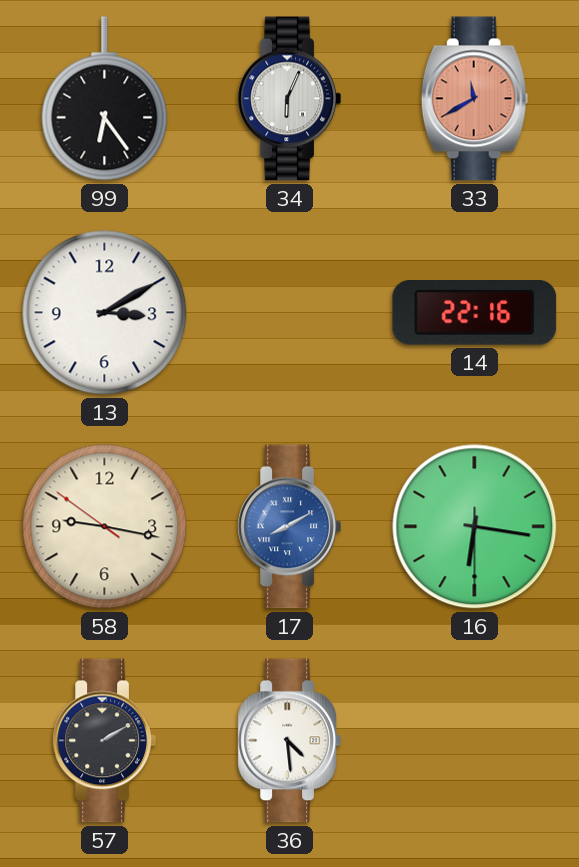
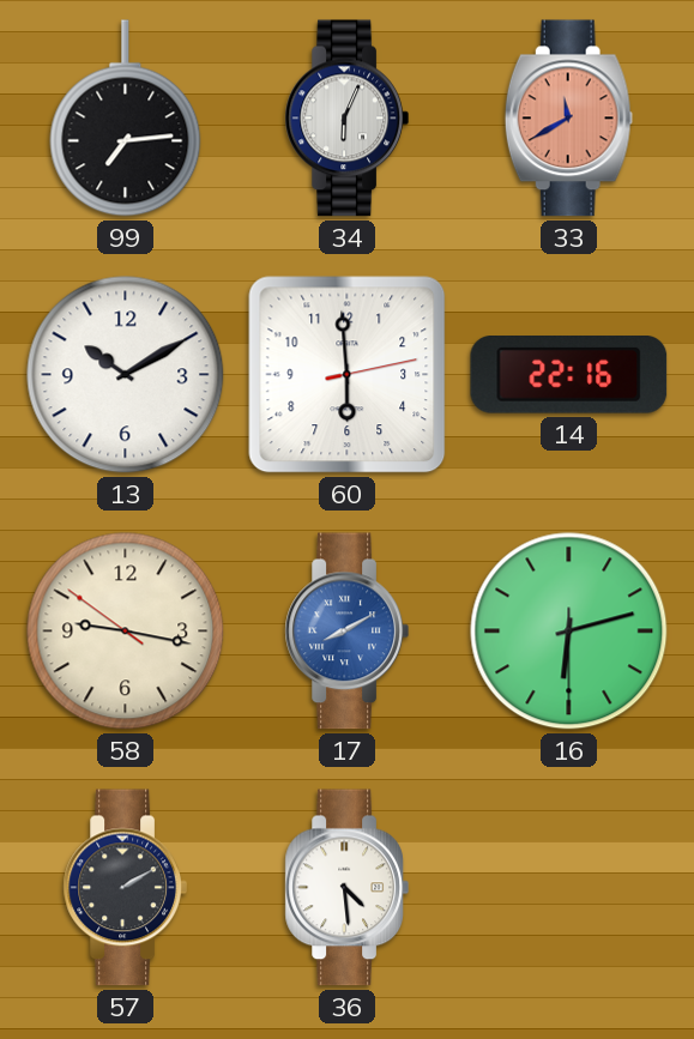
99: 6:24 -> 7:14 (126, 119)
13: 3:10 -> 10:10 (126, 375)
60: none -> 5:59 (348, 375)
16: 6:16 -> 6:12 (569, 632)
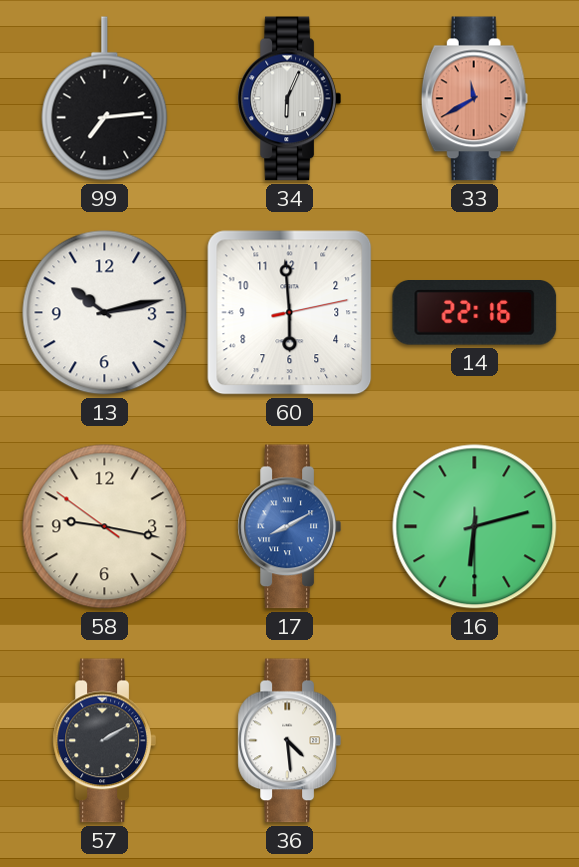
13: 10:10 -> 10:13 (105, 313)
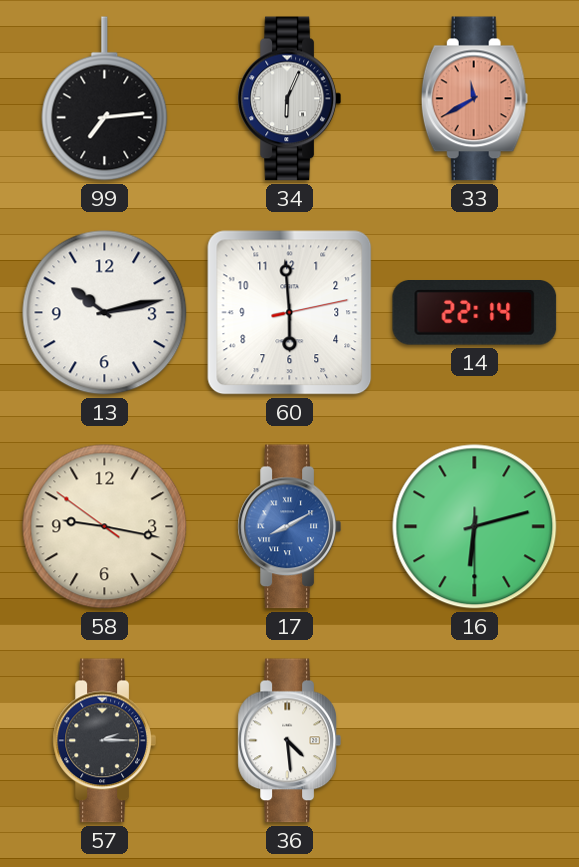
14: 22:16 -> 22:14 (475, 313)
57: 2:10 -> 2:15 (104, 741)
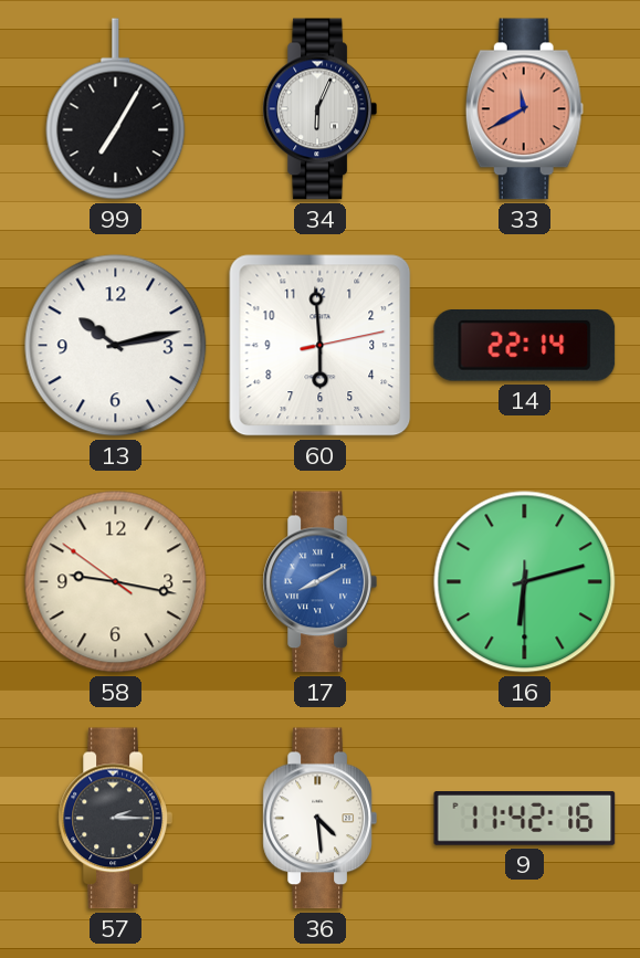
99: 7:14 -> 7:05 (116, 109)
9: none -> 11:42 (525, 819)
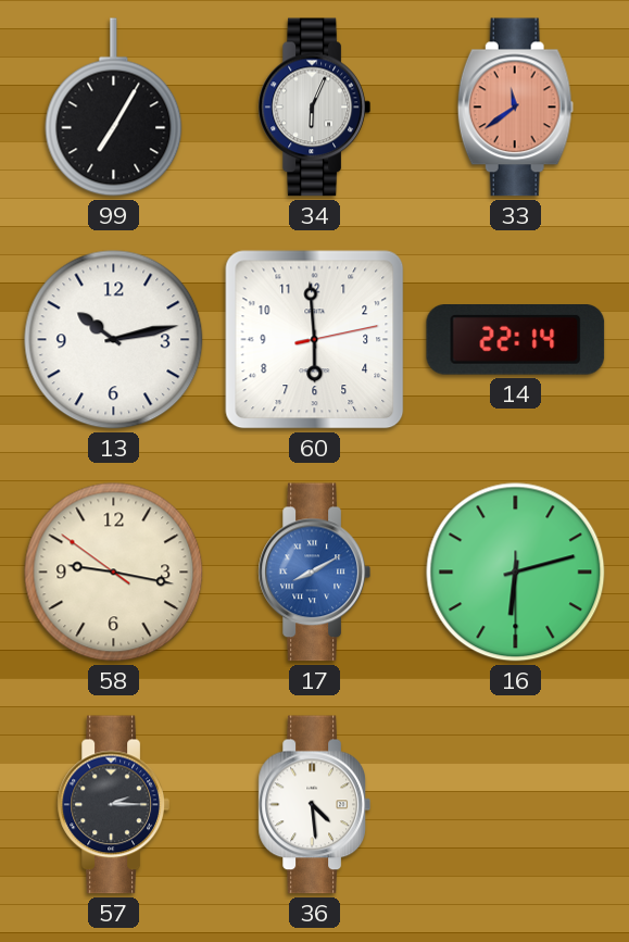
33: 11:40 -> 11:39 (515, 108)
9: 11:42 -> none (525, 819)
